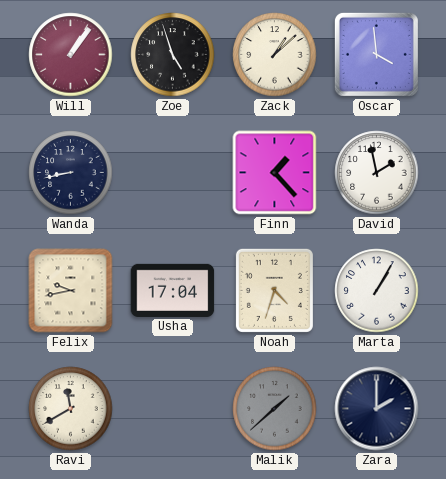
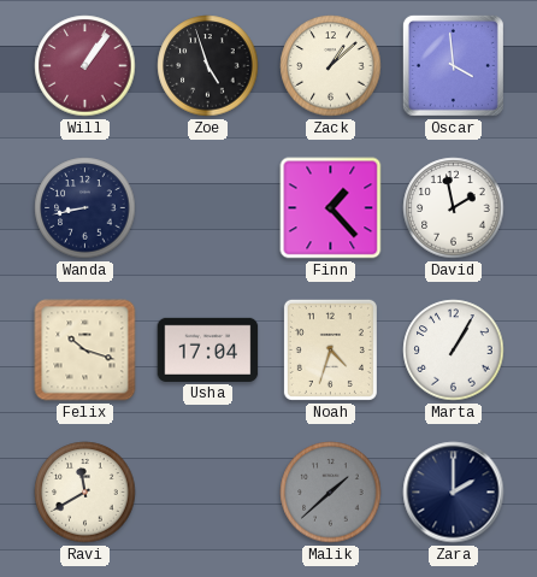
Felix: 9:43 -> 10:18 (85, 351)
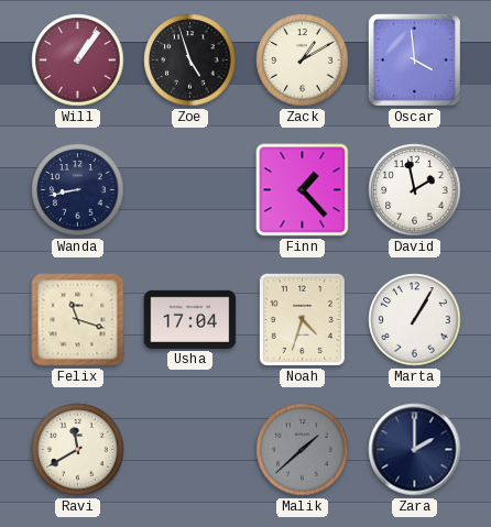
Zack: 1:08 -> 1:10 (303, 61)
Felix: 10:18 -> 11:18 (78, 320)
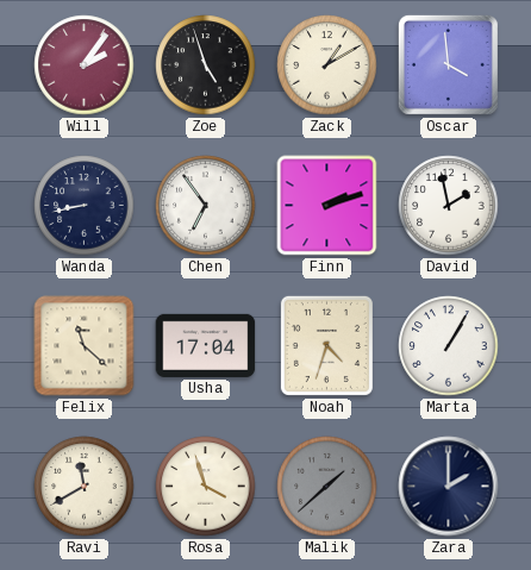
Will: 1:06 -> 2:06 (85, 65)
Chen: none -> 6:54 (206, 206)
Finn: 1:23 -> 2:12 (327, 206)
Felix: 11:18 -> 11:22 (85, 346)
Rosa: none -> 3:57 (206, 487)
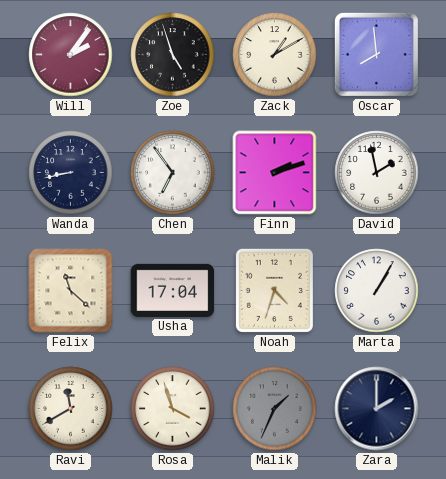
Oscar: 3:59 -> 7:59 (376, 54)
Malik: 1:38 -> 1:34 (275, 409)
